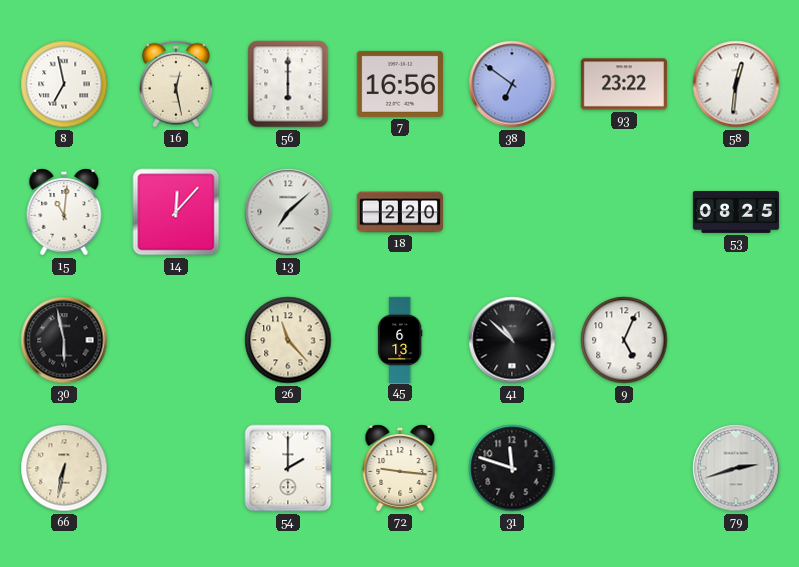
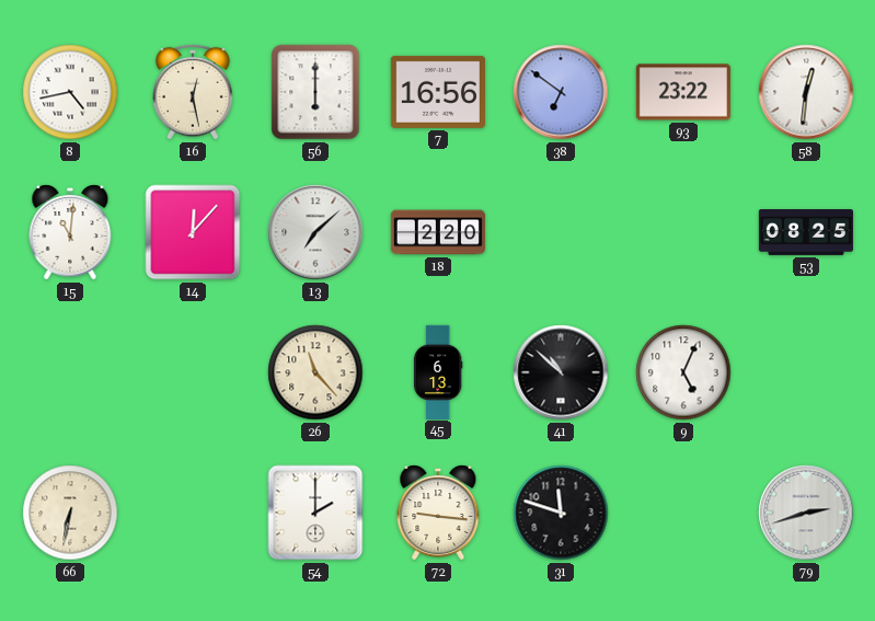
8: 6:58 -> 4:43 (70, 92)
30: 5:58 -> none (64, 340)
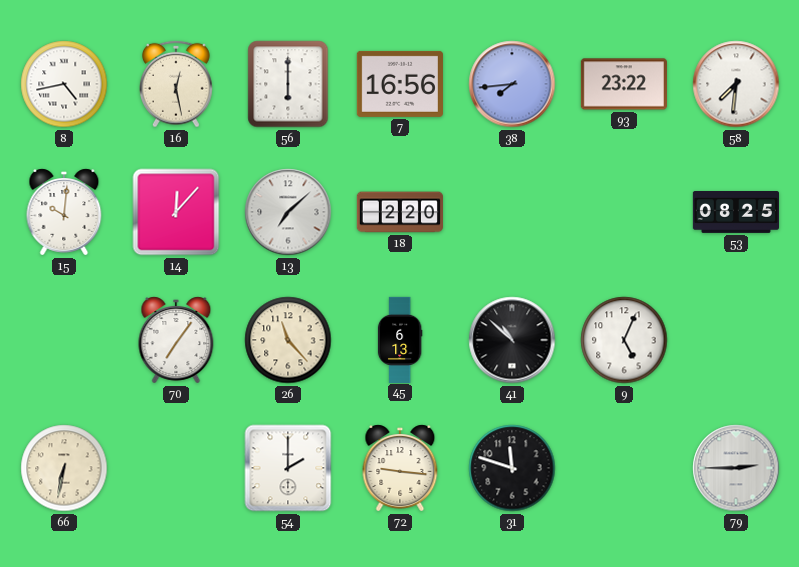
38: 6:51 -> 7:44 (512, 84)
58: 12:31 -> 7:31 (736, 84)
15: 11:01 -> 10:01 (64, 212)
70: none -> 7:06 (176, 340)
79: 2:42 -> 2:45 (736, 468)
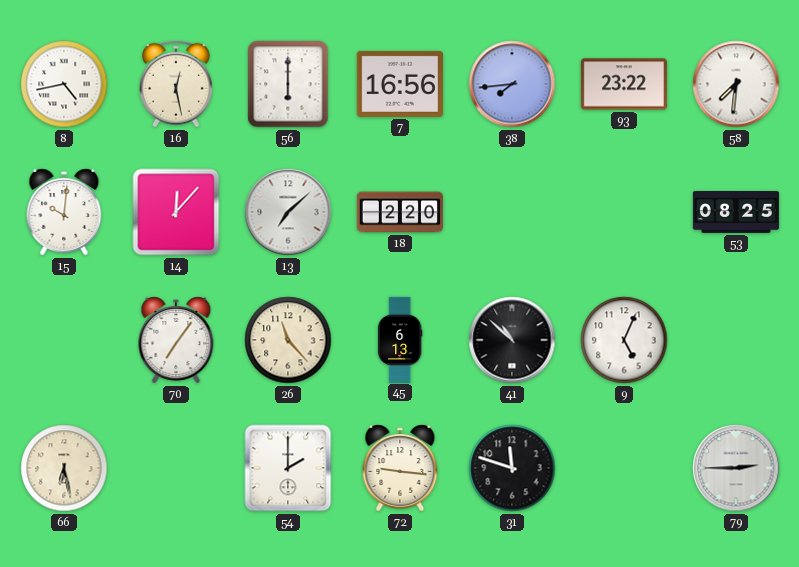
66: 6:32 -> 6:28 (64, 468)
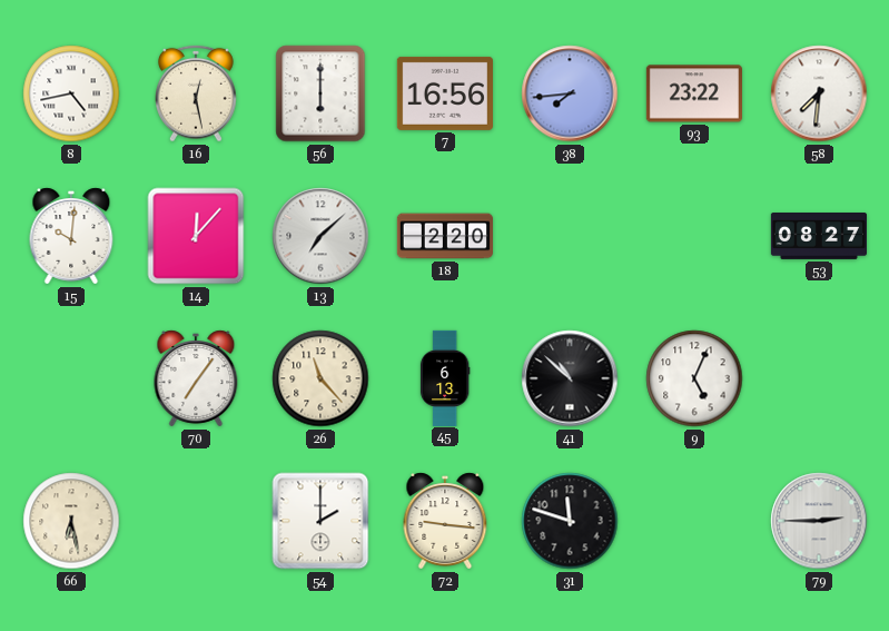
53: 08:25 -> 08:27 (818, 237)
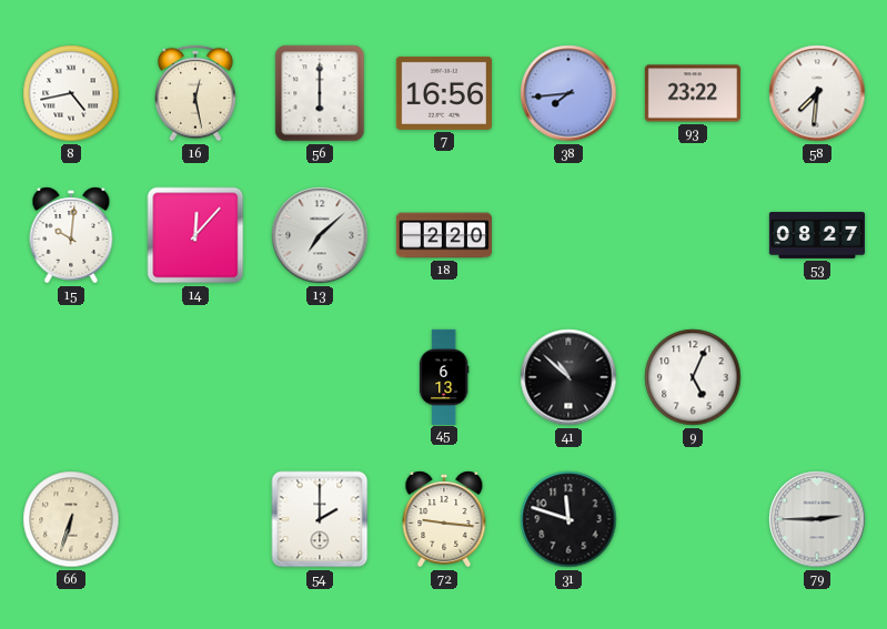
70: 7:06 -> none (196, 378)
26: 11:23 -> none (320, 378)
66: 6:28 -> 6:33 (71, 519)
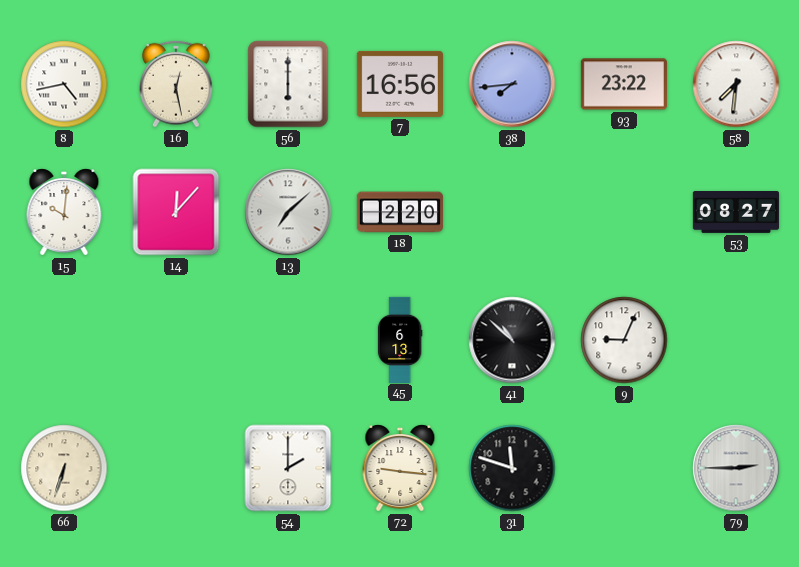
9: 5:04 -> 9:04 (624, 340)
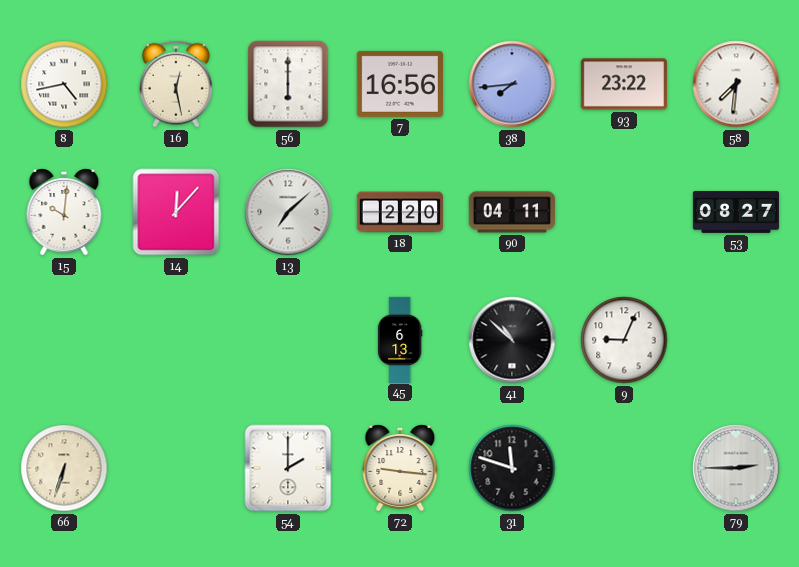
90: none -> 04:11 (511, 212)
